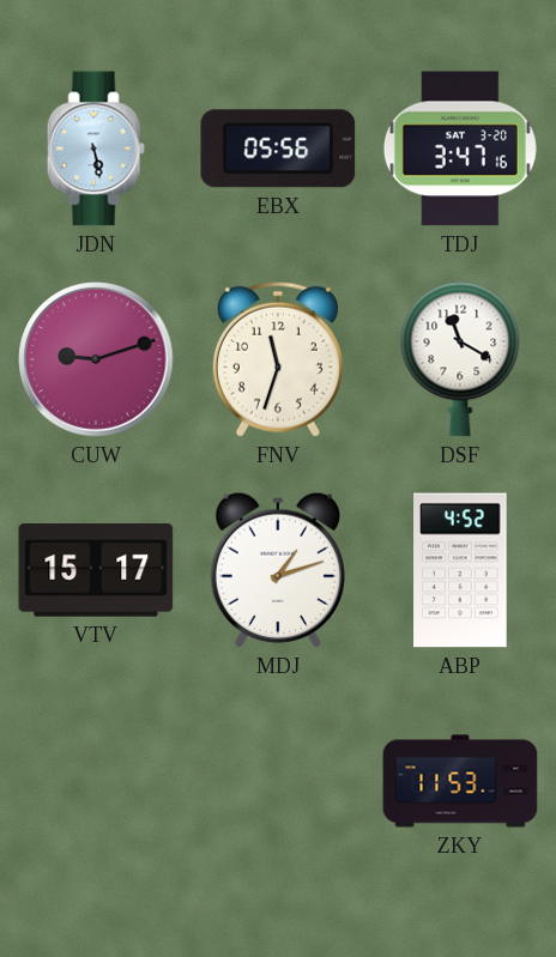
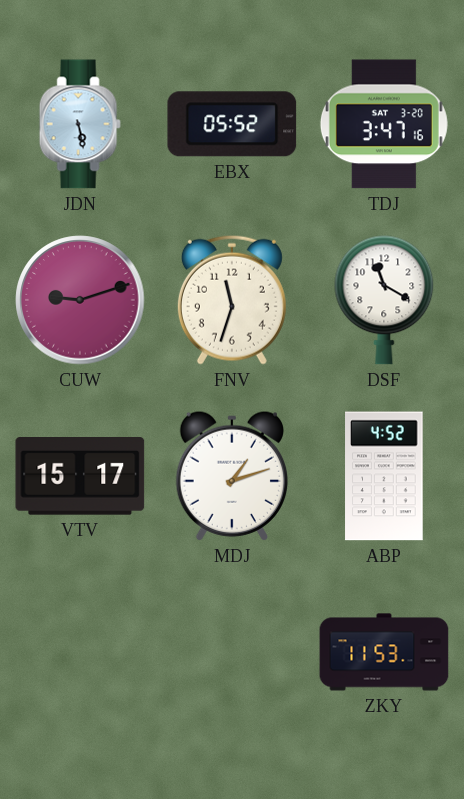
EBX: 05:56 -> 05:52 (232, 124)
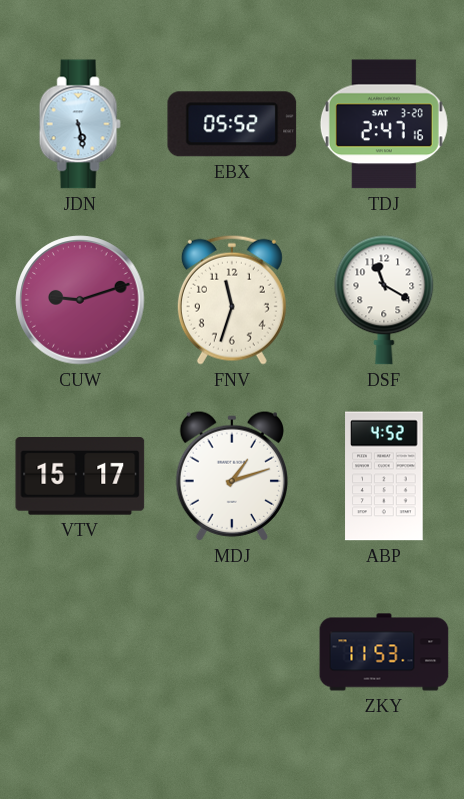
TDJ: 3:47 -> 2:47 (384, 124)
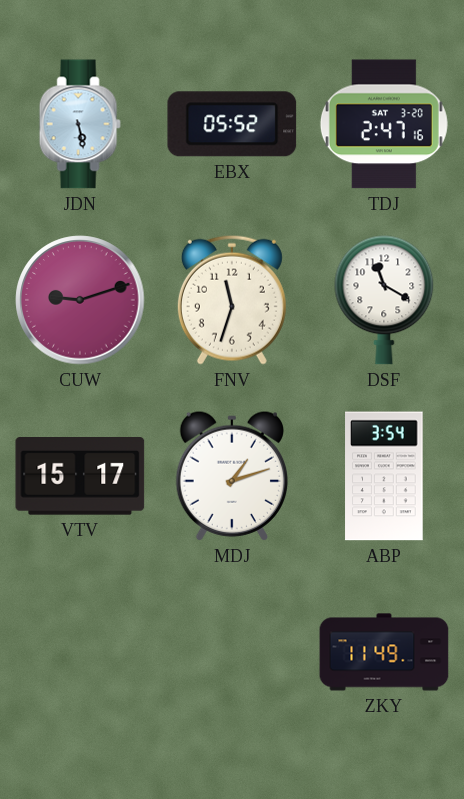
ABP: 4:52 -> 3:54 (384, 476)
ZKY: 11:53 -> 11:49 (384, 652)
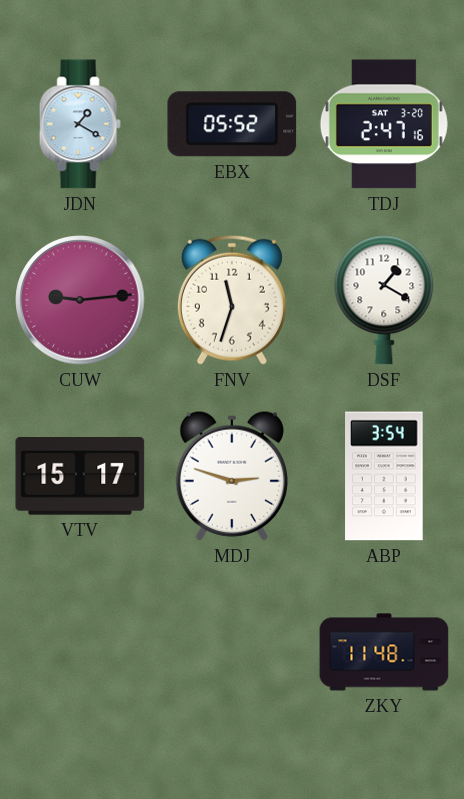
JDN: 5:28 -> 1:20 (80, 124)
CUW: 9:12 -> 9:14 (80, 300)
DSF: 11:20 -> 1:20 (384, 300)
MDJ: 1:12 -> 2:48 (231, 476)
ZKY: 11:49 -> 11:48 (384, 652)
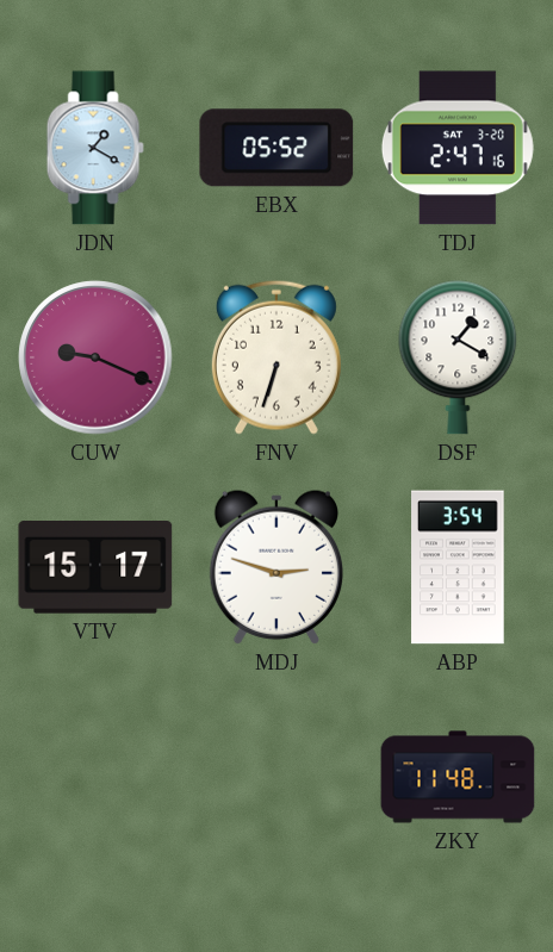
CUW: 9:14 -> 9:19 (95, 357)
FNV: 11:33 -> 6:33 (276, 357)
